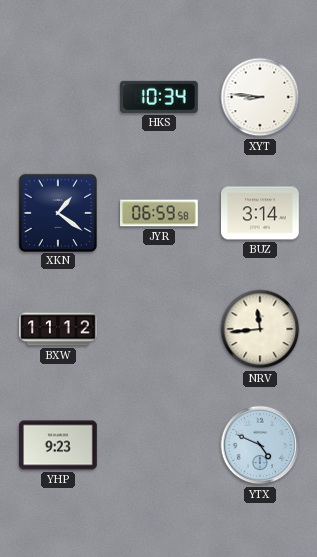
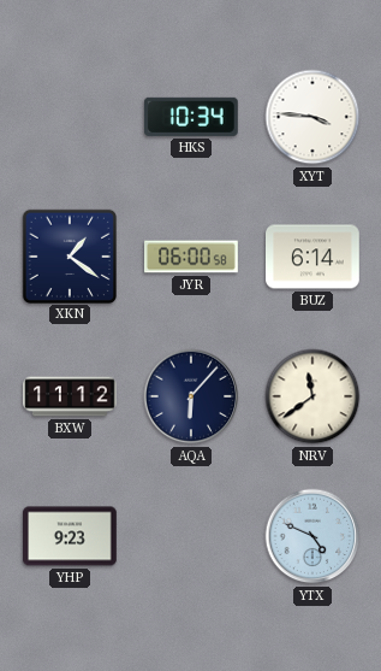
XYT: 8:46 -> 3:46 (312, 117)
JYR: 06:59 -> 06:00 (191, 257)
BUZ: 3:14 -> 6:14 (314, 257)
AQA: none -> 6:07 (191, 396)
NRV: 11:44 -> 11:39 (312, 396)
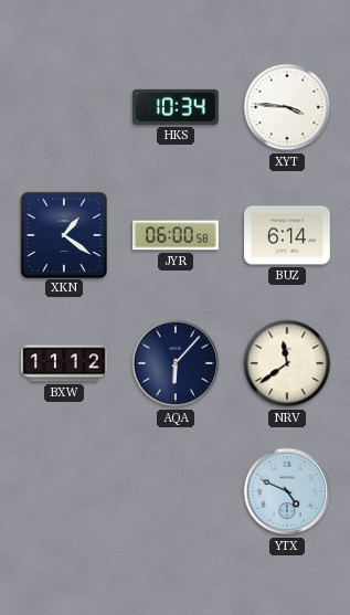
YHP: 9:23 -> none (71, 536)
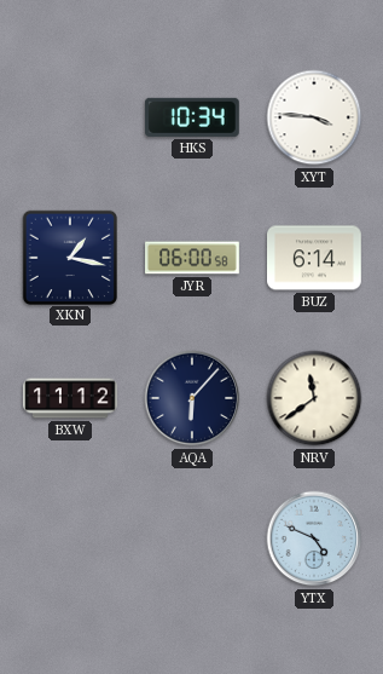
XKN: 1:21 -> 1:17 (69, 257)
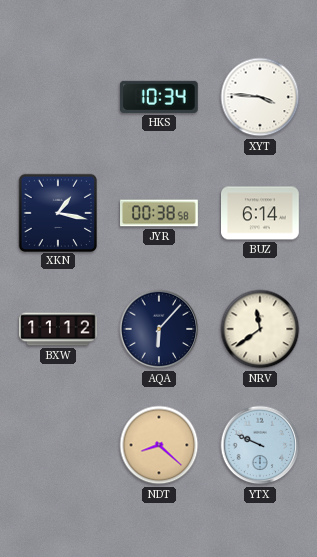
JYR: 06:00 -> 00:38 (159, 213)
NDT: none -> 8:22 (159, 445)
YTX: 4:49 -> 9:49 (260, 445)
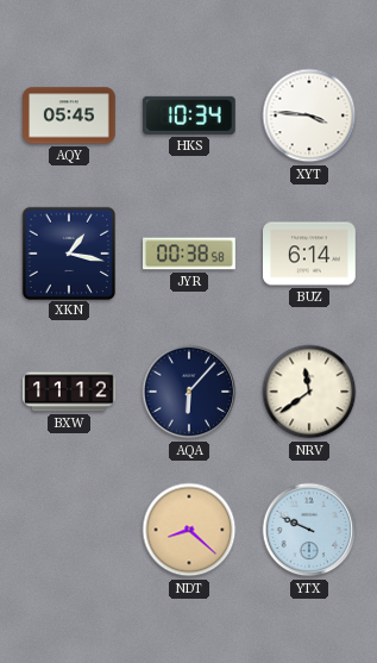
AQY: none -> 05:45 (70, 115)
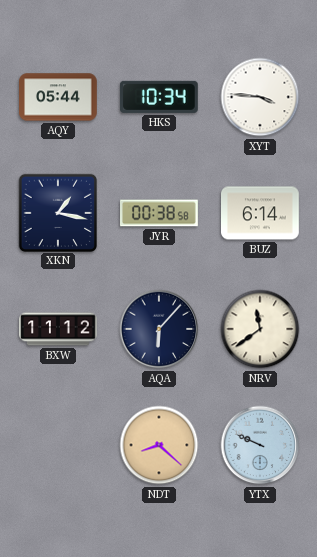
AQY: 05:45 -> 05:44 (59, 97)
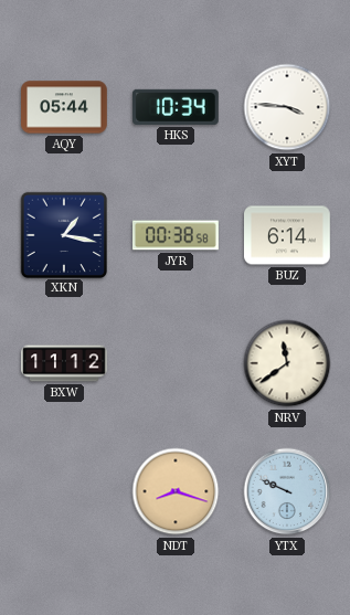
AQA: 6:07 -> none (159, 329)
NDT: 8:22 -> 8:18 (176, 491)
